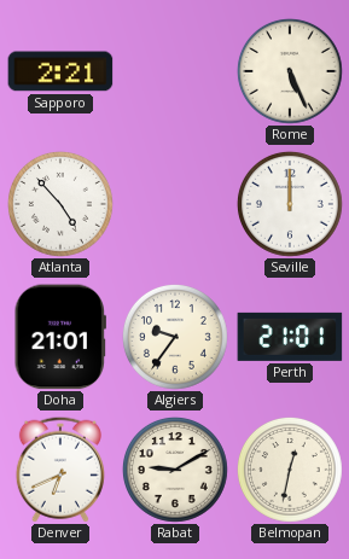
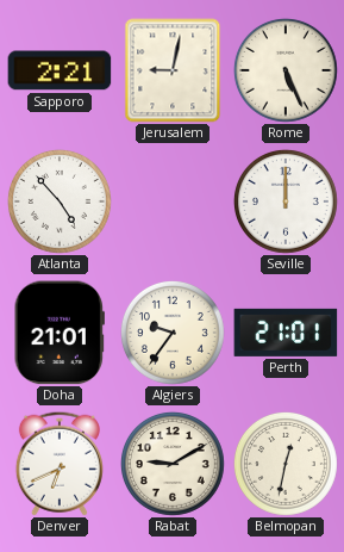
Jerusalem: none -> 9:02 (173, 70)
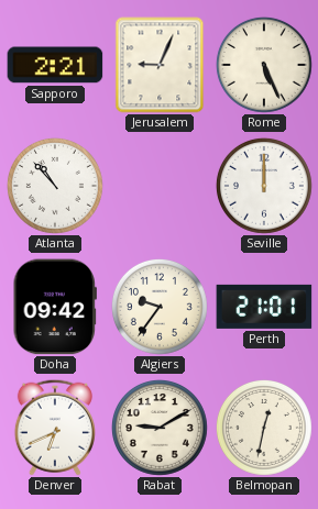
Jerusalem: 9:02 -> 9:04 (160, 65)
Atlanta: 4:53 -> 10:53 (55, 186)
Doha: 21:01 -> 09:42 (55, 307)
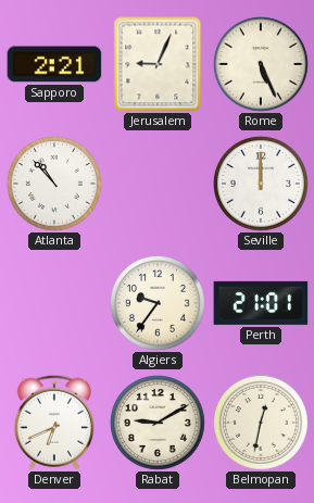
Doha: 09:42 -> none (55, 307)
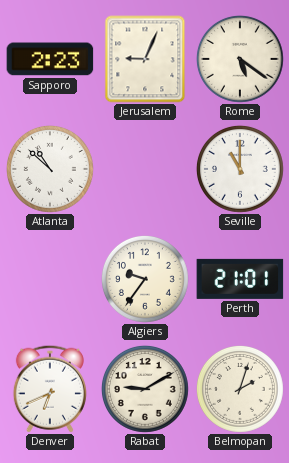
Sapporo: 2:21 -> 2:23 (50, 59)
Rome: 5:26 -> 5:21 (240, 59)
Atlanta: 10:53 -> 10:52 (50, 169)
Seville: 12:00 -> 11:00 (240, 169)
Belmopan: 12:32 -> 2:03 (240, 389)
